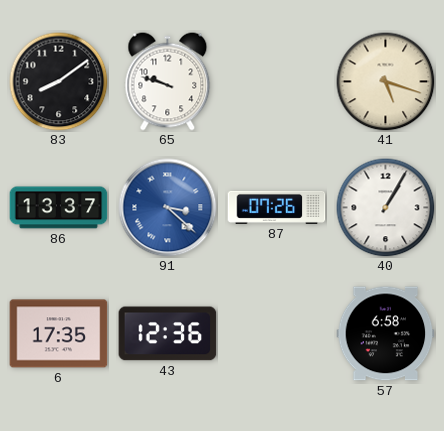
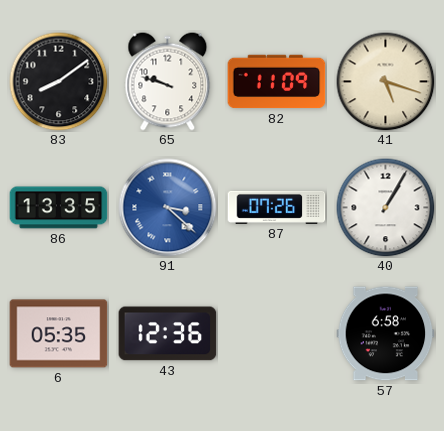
82: none -> 11:09 (277, 82)
86: 13:37 -> 13:35 (59, 208)
6: 17:35 -> 05:35 (59, 334)
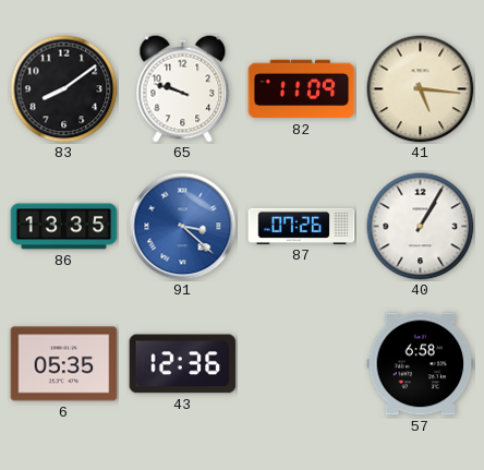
41: 5:18 -> 5:16 (421, 89)
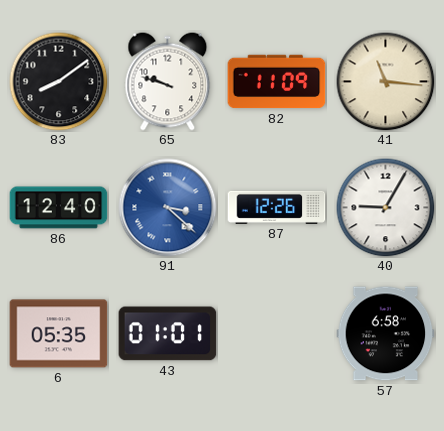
41: 5:16 -> 11:16 (386, 82)
86: 13:35 -> 12:40 (59, 208)
87: 07:26 -> 12:26 (277, 207)
40: 1:05 -> 9:05 (386, 208)
43: 12:36 -> 01:01 (168, 334)
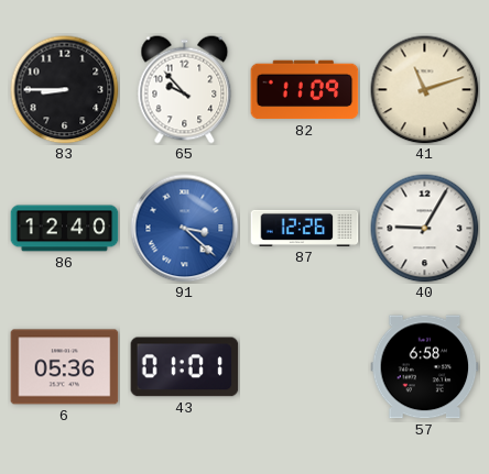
83: 8:09 -> 8:45 (65, 90)
65: 9:48 -> 9:53 (185, 90)
41: 11:16 -> 11:12 (425, 90)
6: 05:35 -> 05:36 (65, 367)
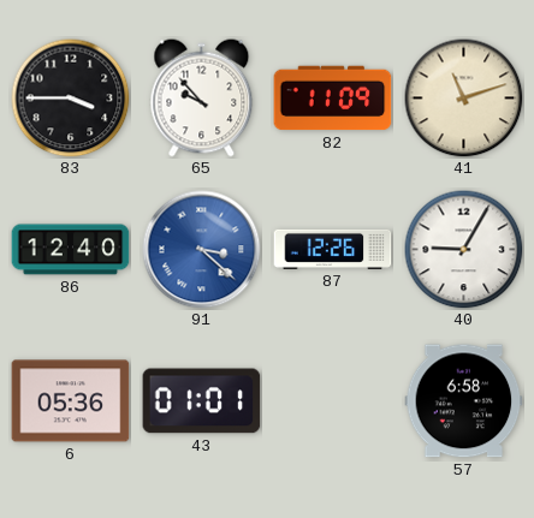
83: 8:45 -> 3:45 (71, 99)
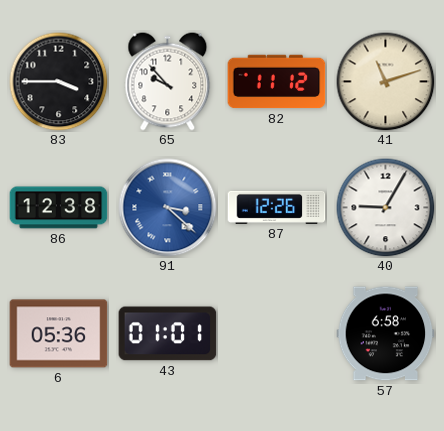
82: 11:09 -> 11:12 (277, 82)
86: 12:40 -> 12:38 (59, 208)
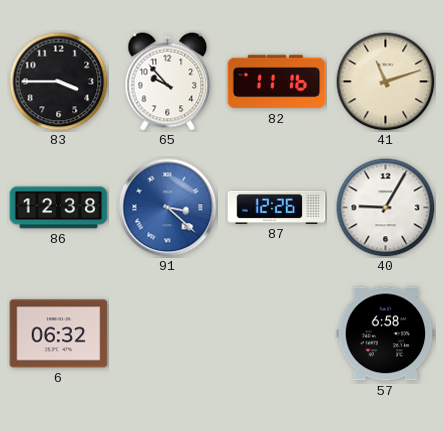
82: 11:12 -> 11:16 (277, 82)
6: 05:36 -> 06:32 (59, 334)
43: 01:01 -> none (168, 334)
